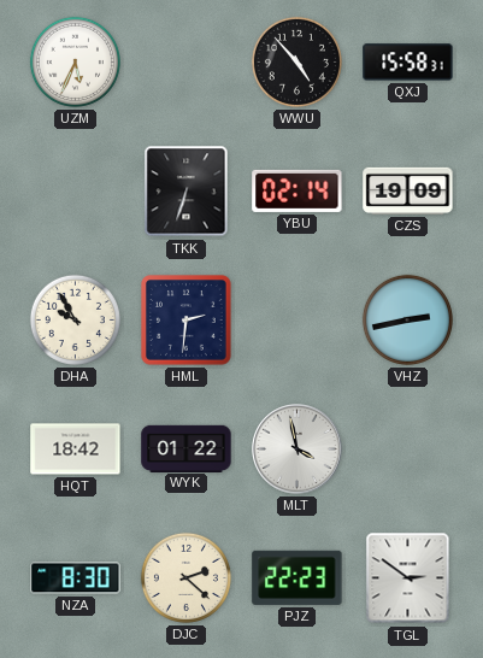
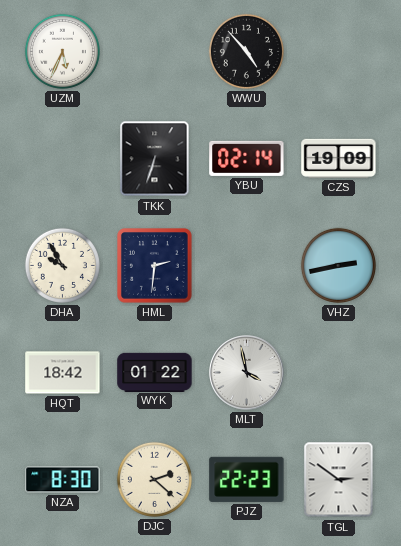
QXJ: 15:58 -> none (408, 63)
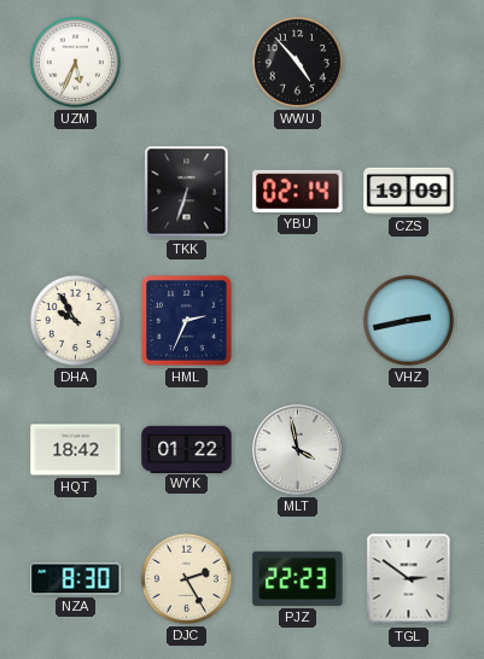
HML: 2:31 -> 2:34 (187, 321)
DJC: 2:22 -> 2:25 (186, 578)
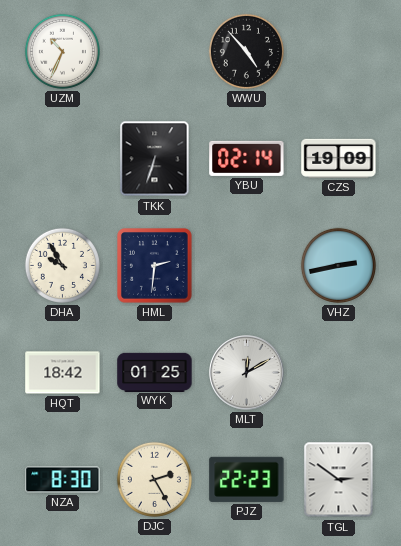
UZM: 5:34 -> 10:34 (62, 51)
HML: 2:34 -> 2:31 (155, 266)
WYK: 01:22 -> 01:25 (155, 372)
MLT: 3:58 -> 12:10 (247, 373)
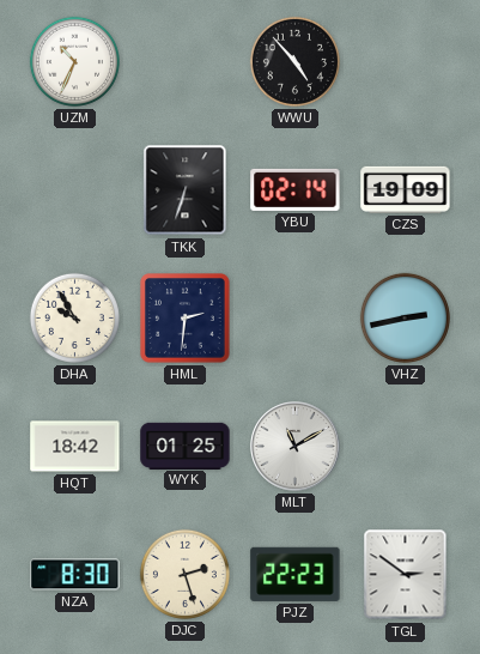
MLT: 12:10 -> 11:10 (296, 447)
DJC: 2:25 -> 2:27 (184, 574)
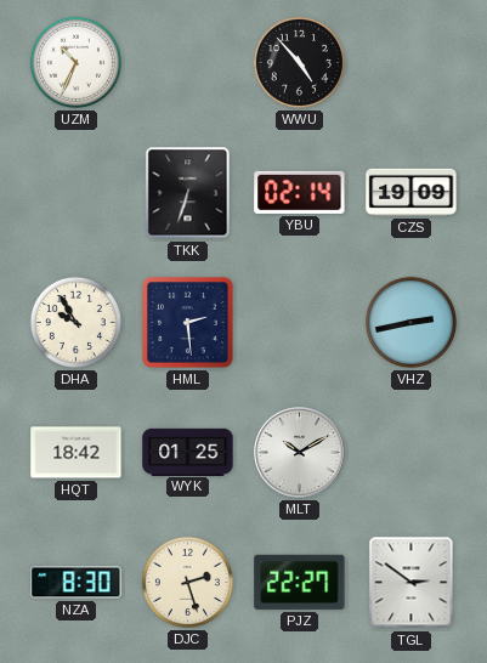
HML: 2:31 -> 2:29 (188, 323)
MLT: 11:10 -> 10:10 (300, 453)
PJZ: 22:23 -> 22:27 (300, 582)
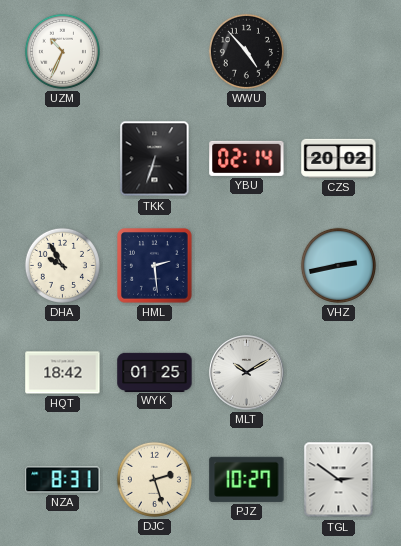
CZS: 19:09 -> 20:02 (339, 158)
NZA: 8:30 -> 8:31 (63, 480)
PJZ: 22:27 -> 10:27 (247, 479)
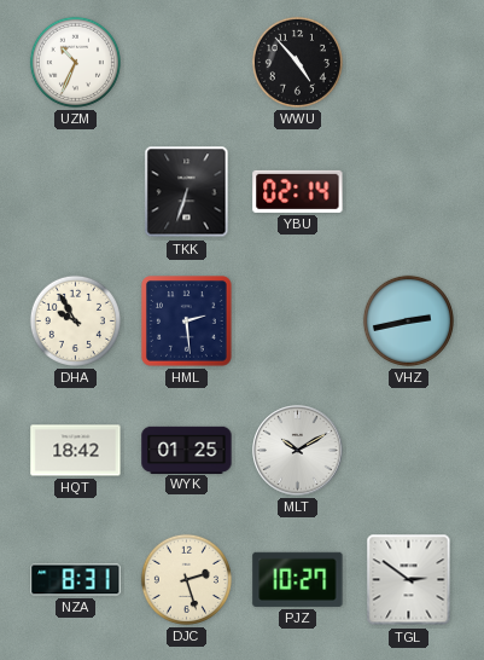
CZS: 20:02 -> none (339, 158)
